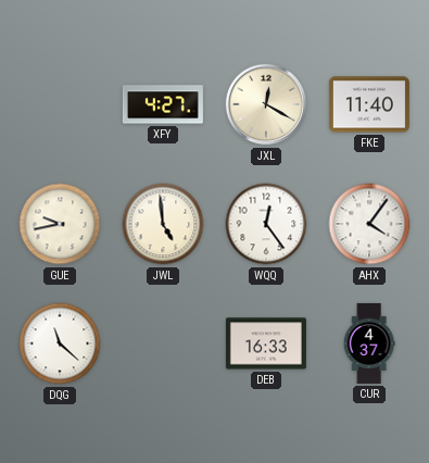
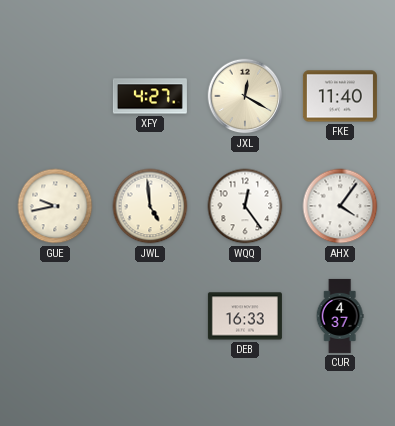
DQG: 11:22 -> none (60, 343)
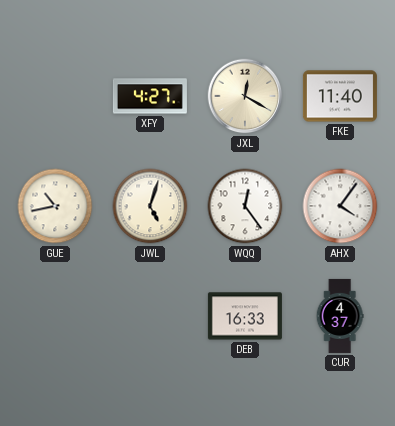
GUE: 9:43 -> 10:43 (55, 206)
JWL: 4:59 -> 5:03 (150, 206)
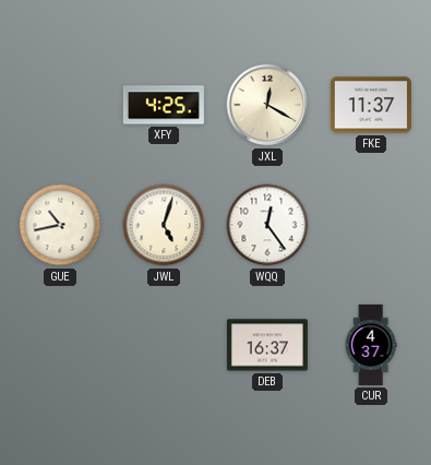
XFY: 4:27 -> 4:25 (164, 105)
FKE: 11:40 -> 11:37 (371, 105)
AHX: 4:06 -> none (340, 206)
DEB: 16:33 -> 16:37 (267, 345)
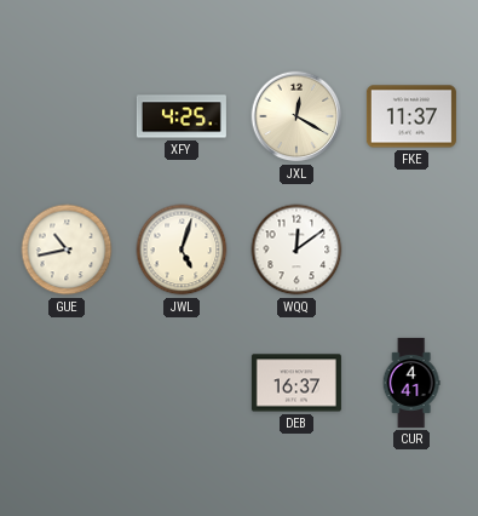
WQQ: 12:24 -> 12:09 (296, 250)
CUR: 4:37 -> 4:41 (411, 383)
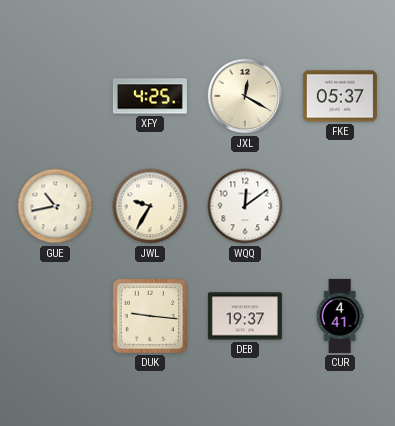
FKE: 11:37 -> 05:37 (340, 96)
JWL: 5:03 -> 9:35 (150, 206)
DUK: none -> 9:16 (150, 316)
DEB: 16:37 -> 19:37 (245, 316)
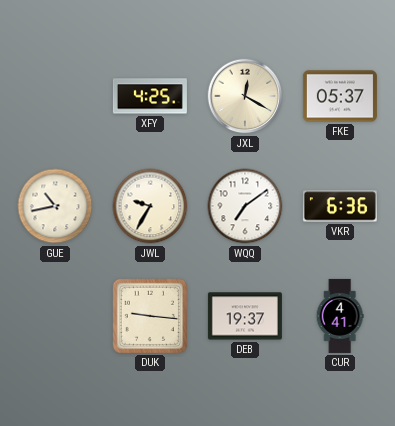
WQQ: 12:09 -> 7:09 (245, 206)
VKR: none -> 6:36 (340, 206)
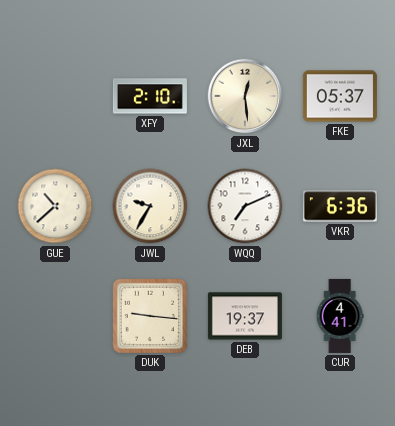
XFY: 4:25 -> 2:10 (150, 96)
JXL: 12:20 -> 12:29 (245, 96)
GUE: 10:43 -> 10:38 (55, 206)
WQQ: 7:09 -> 7:11 (245, 206)
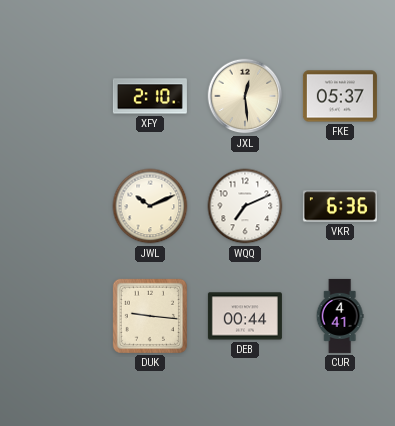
GUE: 10:38 -> none (55, 206)
JWL: 9:35 -> 10:11 (150, 206)
DEB: 19:37 -> 00:44 (245, 316)
